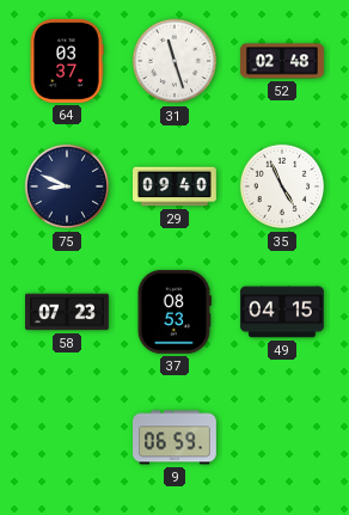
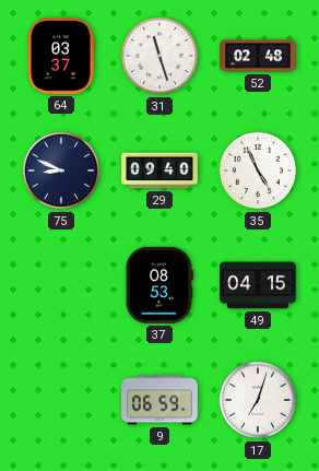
58: 07:23 -> none (67, 312)
17: none -> 7:03 (258, 400)
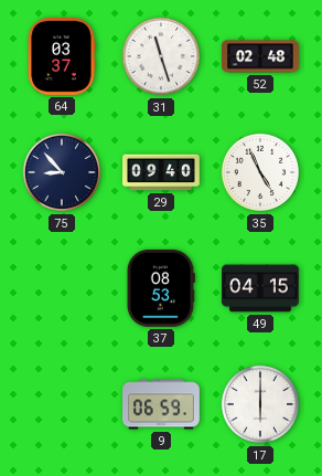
75: 8:49 -> 8:53 (62, 172)
17: 7:03 -> 6:00 (260, 404)
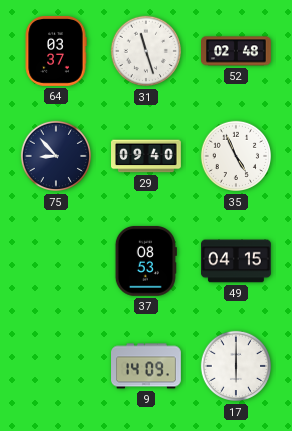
9: 06:59 -> 14:09 (147, 366)
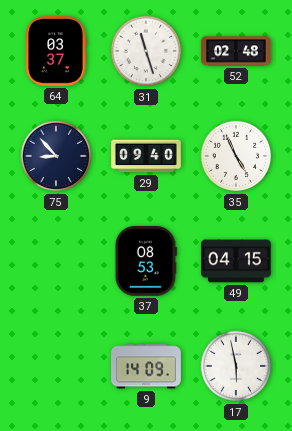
17: 6:00 -> 5:58 (236, 366)
